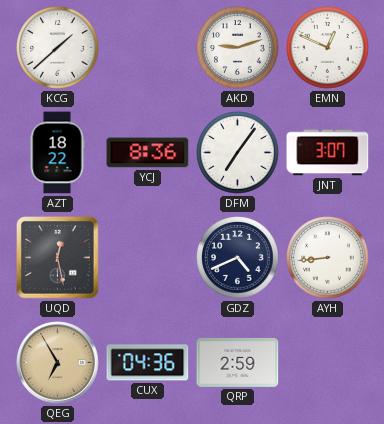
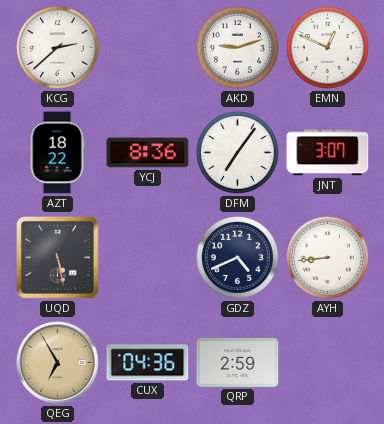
KCG: 1:38 -> 2:38 (58, 48)
UQD: 12:28 -> 5:28 (58, 258)
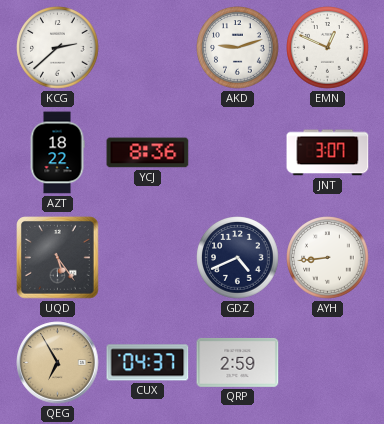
DFM: 7:06 -> none (238, 153)
UQD: 5:28 -> 5:24 (58, 258)
CUX: 04:36 -> 04:37 (148, 363)
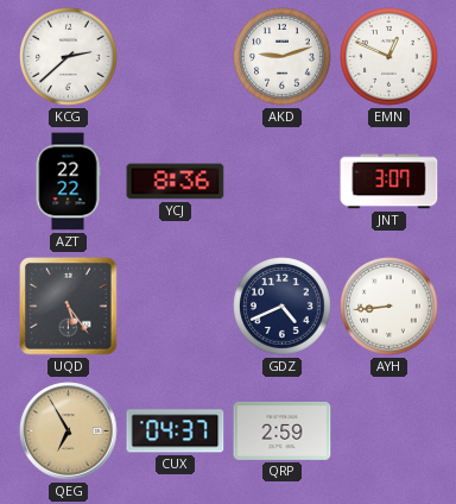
AZT: 18:22 -> 22:22 (68, 182)
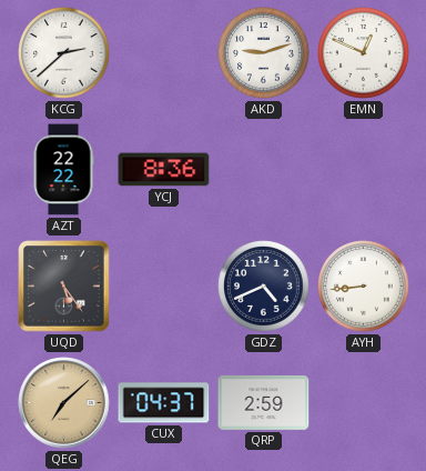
JNT: 3:07 -> none (389, 182)
QEG: 6:55 -> 7:08 (64, 403)
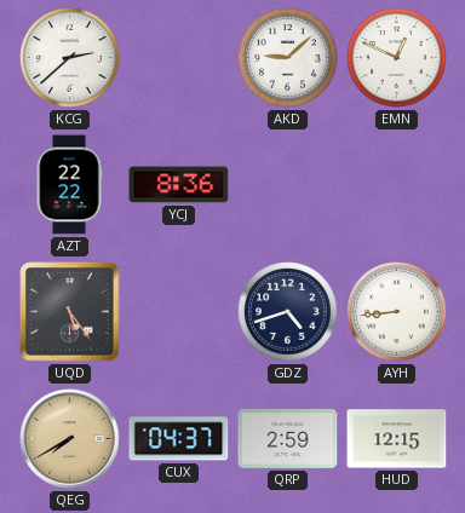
AKD: 9:12 -> 9:08 (288, 58)
GDZ: 4:41 -> 4:42 (288, 312)
QEG: 7:08 -> 7:40 (70, 439)
HUD: none -> 12:15 (397, 439)
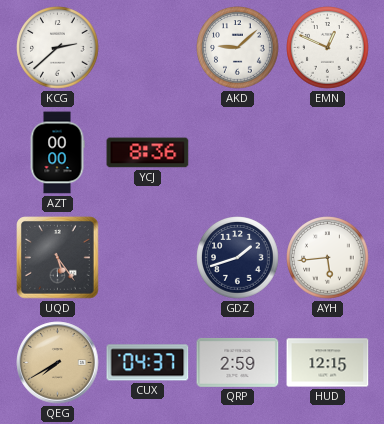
AZT: 22:22 -> 00:00 (57, 153)
GDZ: 4:42 -> 1:42 (238, 258)
AYH: 8:44 -> 5:44 (328, 258)
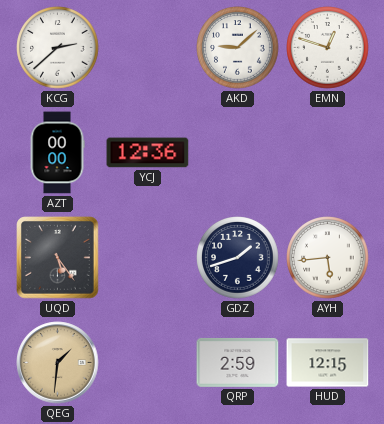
EMN: 12:49 -> 12:48 (328, 48)
YCJ: 8:36 -> 12:36 (148, 153)
QEG: 7:40 -> 1:31 (58, 363)
CUX: 04:37 -> none (148, 363)
